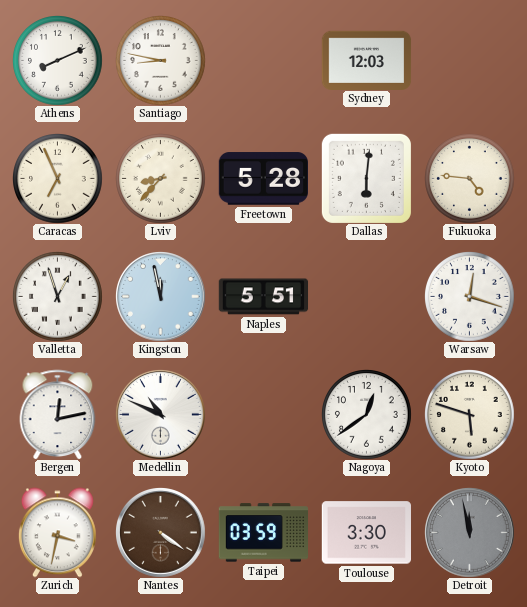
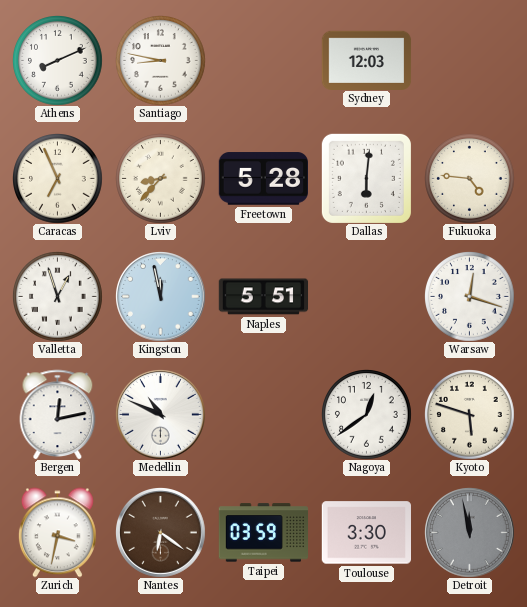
Nantes: 4:21 -> 6:21 (161, 533)
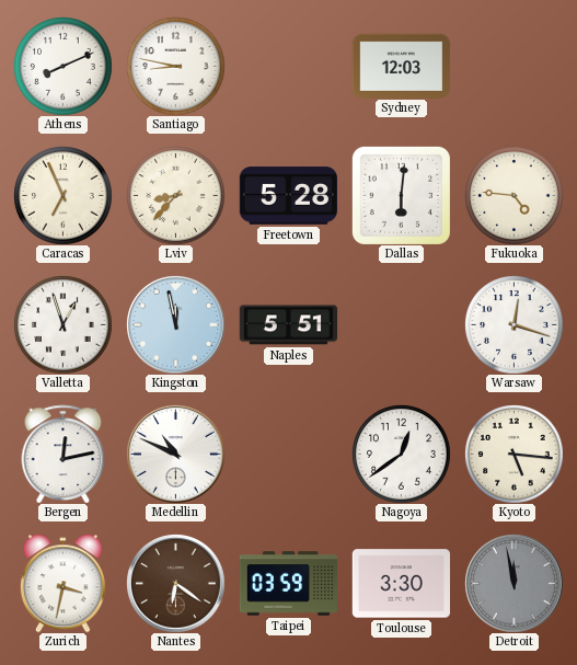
Kyoto: 5:48 -> 5:16 (513, 454)
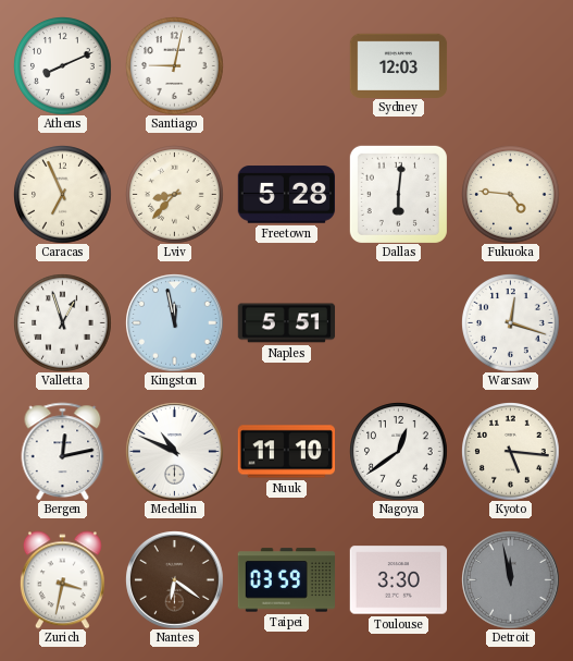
Santiago: 8:47 -> 9:02 (174, 65)
Nuuk: none -> 11:10 (286, 452)
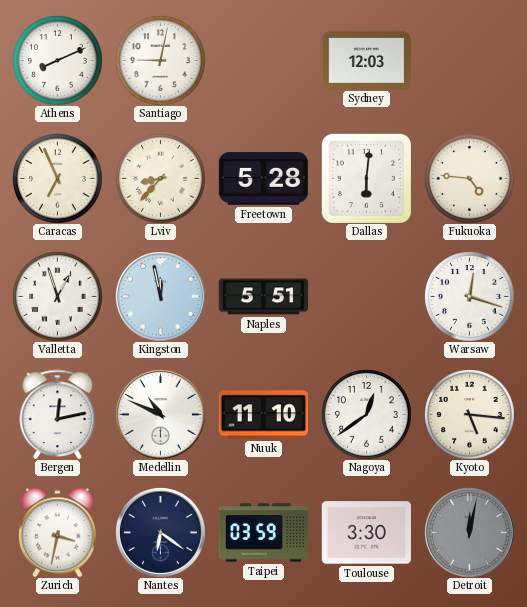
Nantes dial: brown -> navy (161, 533)
Detroit: 11:58 -> 12:02 (470, 533)
